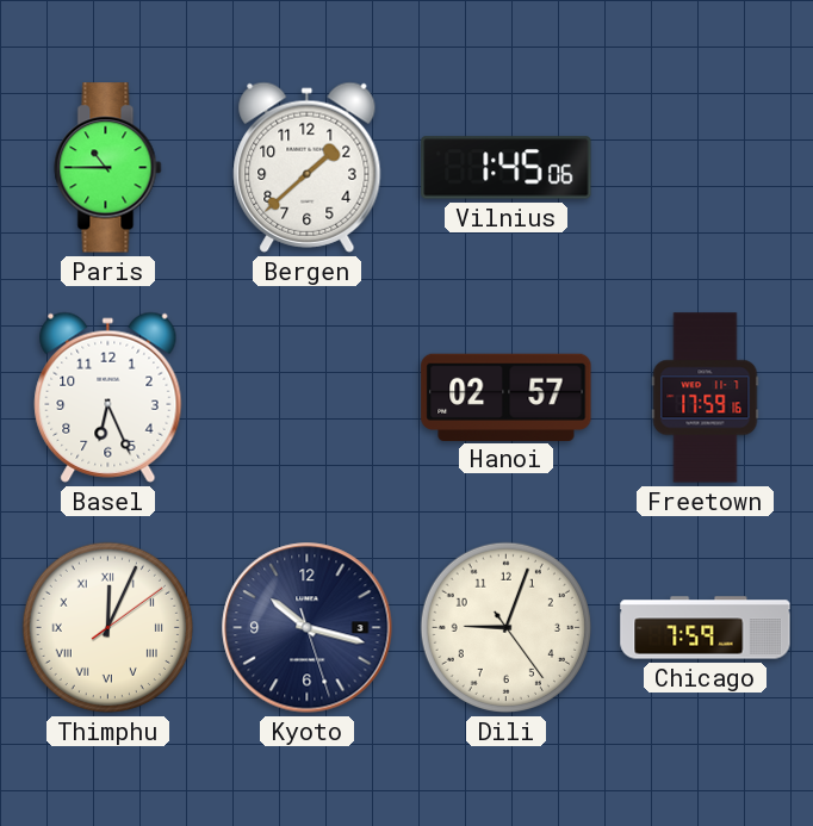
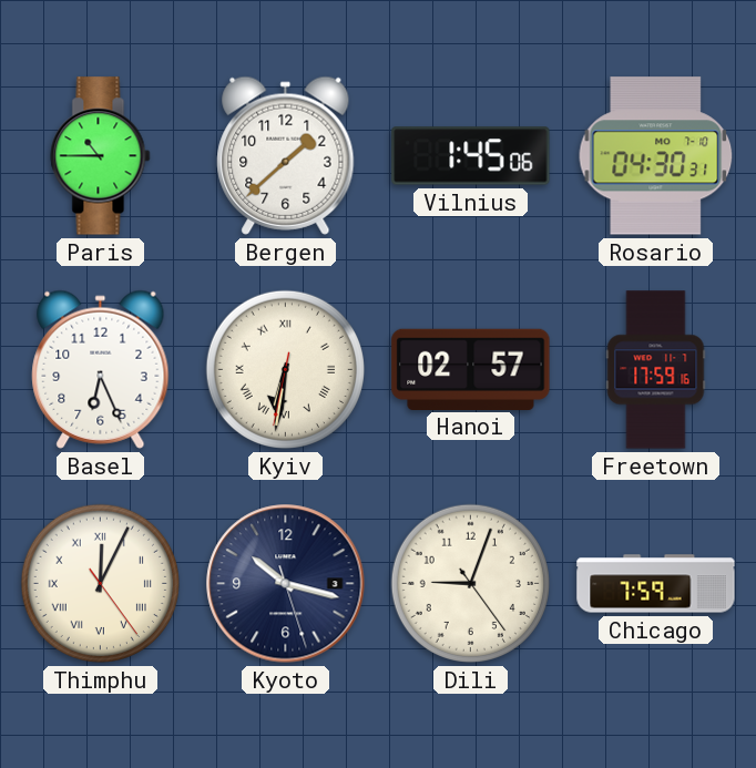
Rosario: none -> 04:30 (656, 156)
Kyiv: none -> 6:31 (285, 369)
Thimphu: 12:04:09 -> 12:04:24 (100, 583)
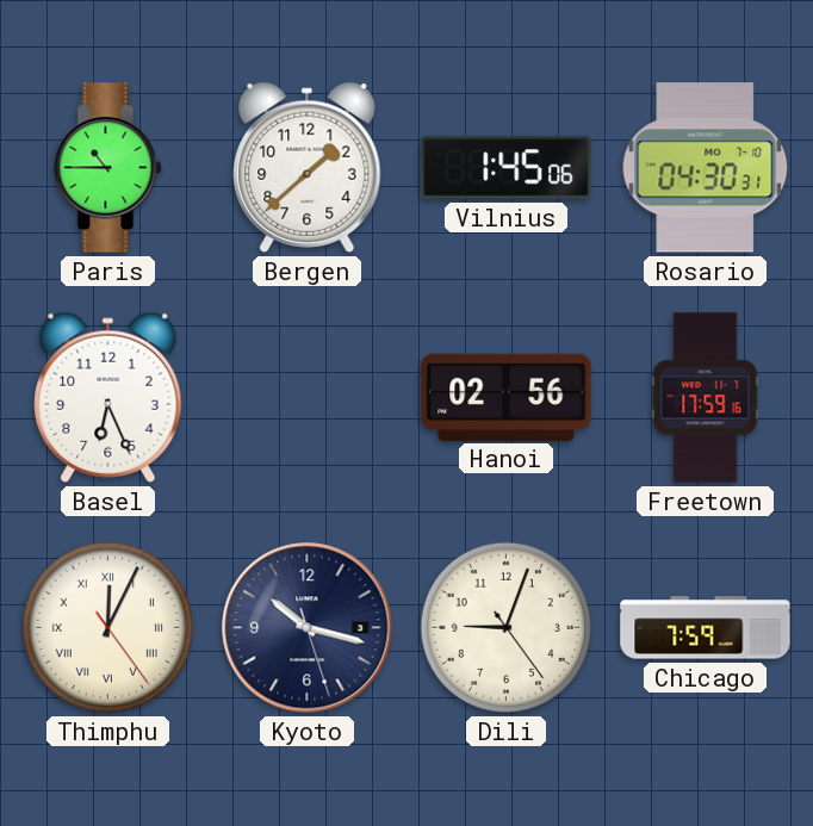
Kyiv: 6:31 -> none (285, 369)
Hanoi: 02:57 -> 02:56 (507, 397)
